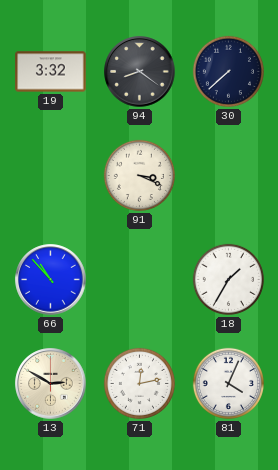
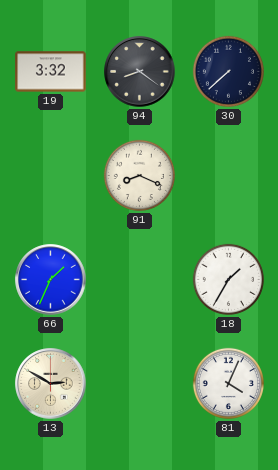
91: 3:19 -> 8:19 (139, 175)
66: 10:53 -> 1:34 (51, 280)
71: 12:13 -> none (139, 383)
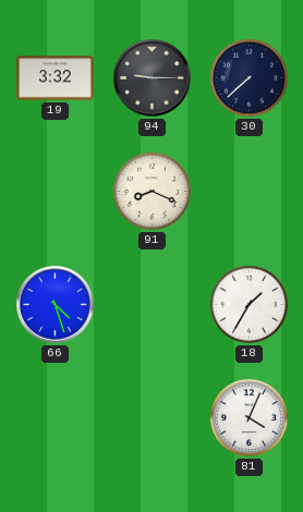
94: 8:21 -> 9:15 (153, 78)
66: 1:34 -> 4:27 (56, 305)
13: 2:50 -> none (51, 384)
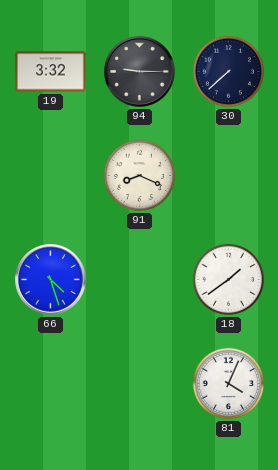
18: 1:35 -> 1:39 (228, 279)
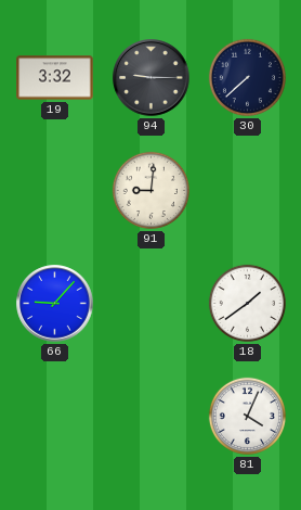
91: 8:19 -> 9:01 (150, 190)
66: 4:27 -> 9:07 (55, 304)
